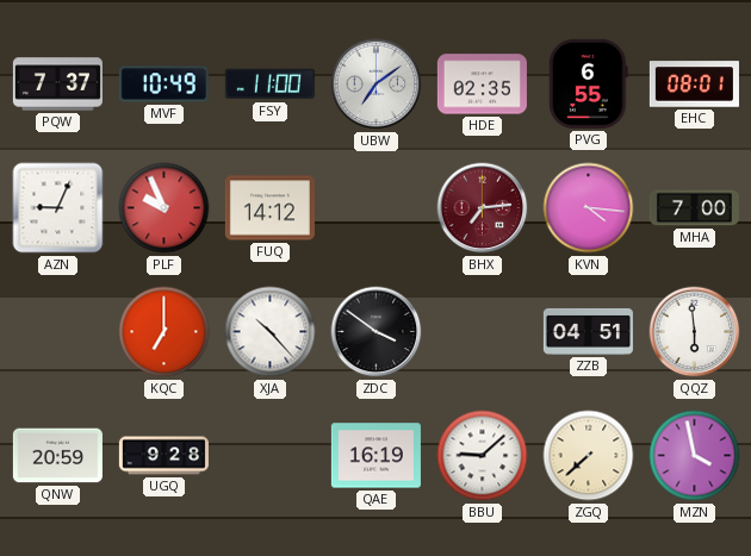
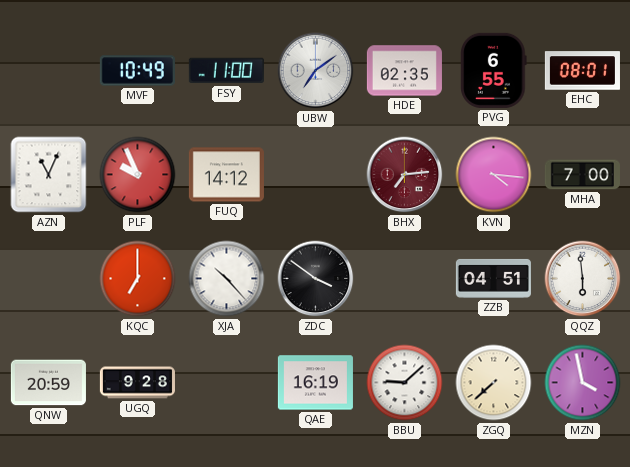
PQW: 7:37 -> none (57, 85)
AZN: 9:04 -> 11:04 (49, 175)
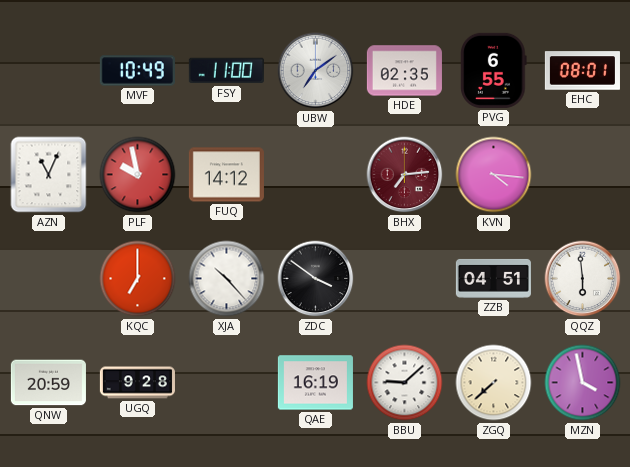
PLF: 9:56 -> 9:58 (138, 175)
MHA: 7:00 -> none (582, 175)
